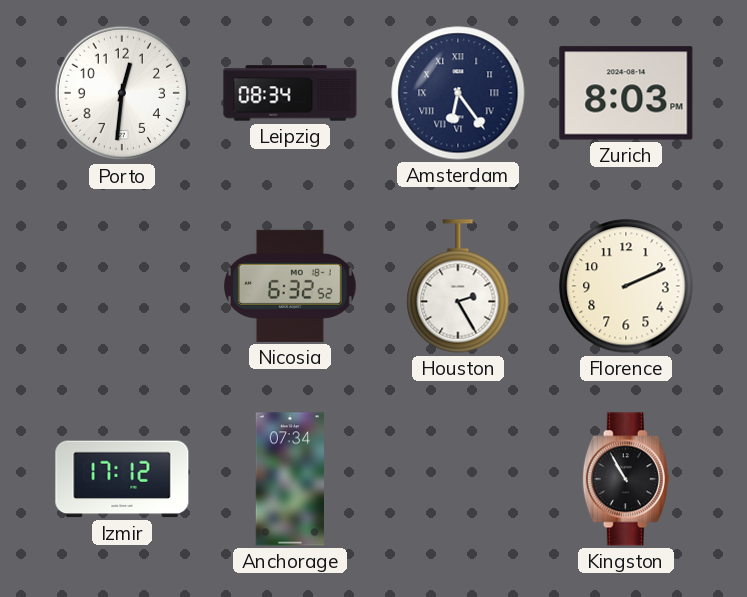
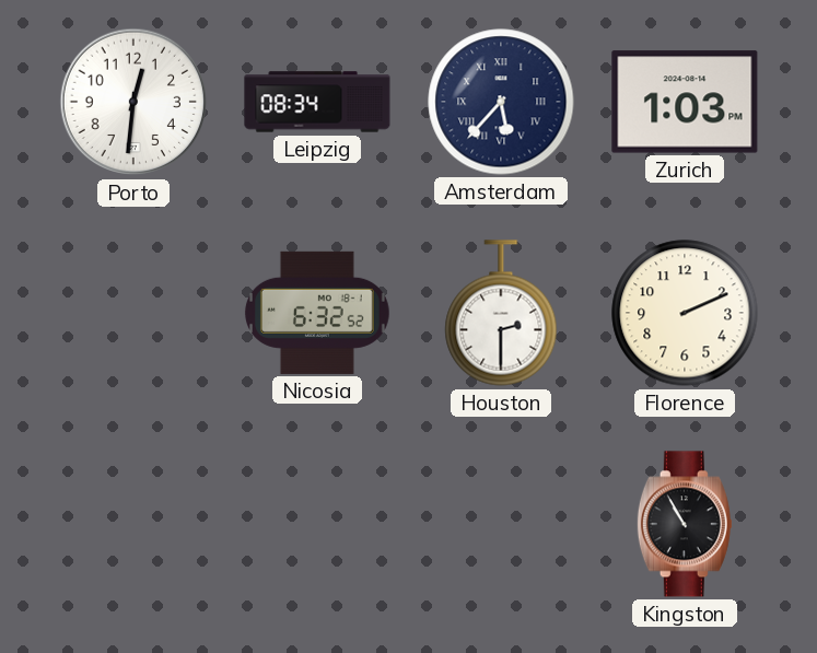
Amsterdam: 6:24 -> 5:37 (501, 102)
Zurich: 8:03 -> 1:03 (685, 102)
Houston: 2:25 -> 2:30 (501, 313)
Izmir: 17:12 -> none (122, 479)
Anchorage: 07:34 -> none (289, 479)
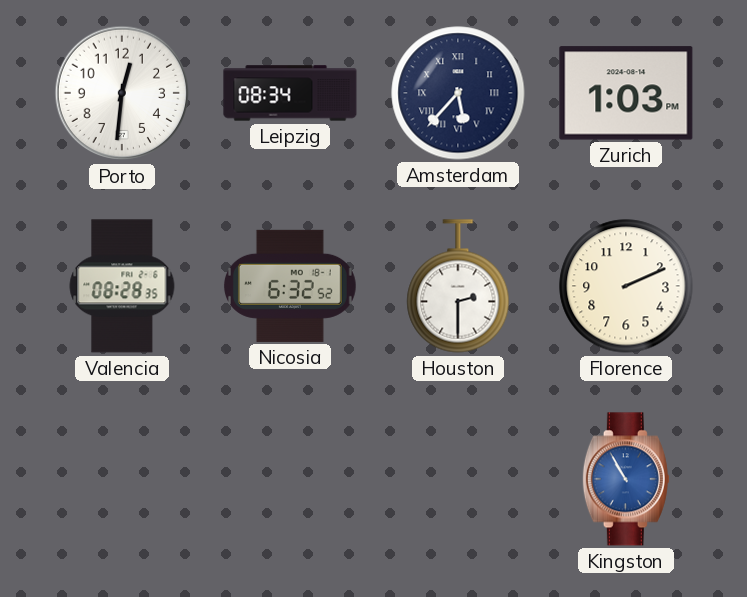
Valencia: none -> 08:28 (122, 286)
Kingston dial: black -> blue (626, 479)
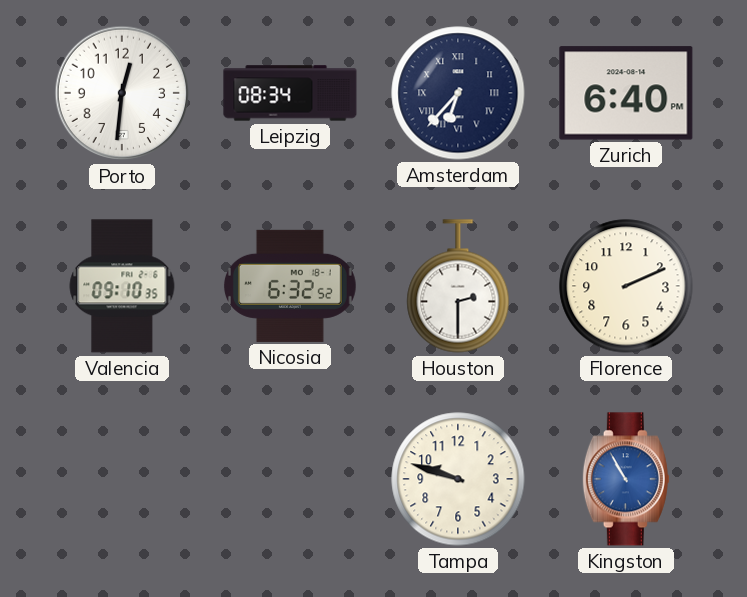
Amsterdam: 5:37 -> 6:37 (458, 93)
Zurich: 1:03 -> 6:40 (626, 93)
Valencia: 08:28 -> 09:10 (122, 286)
Tampa: none -> 9:48 (458, 479)
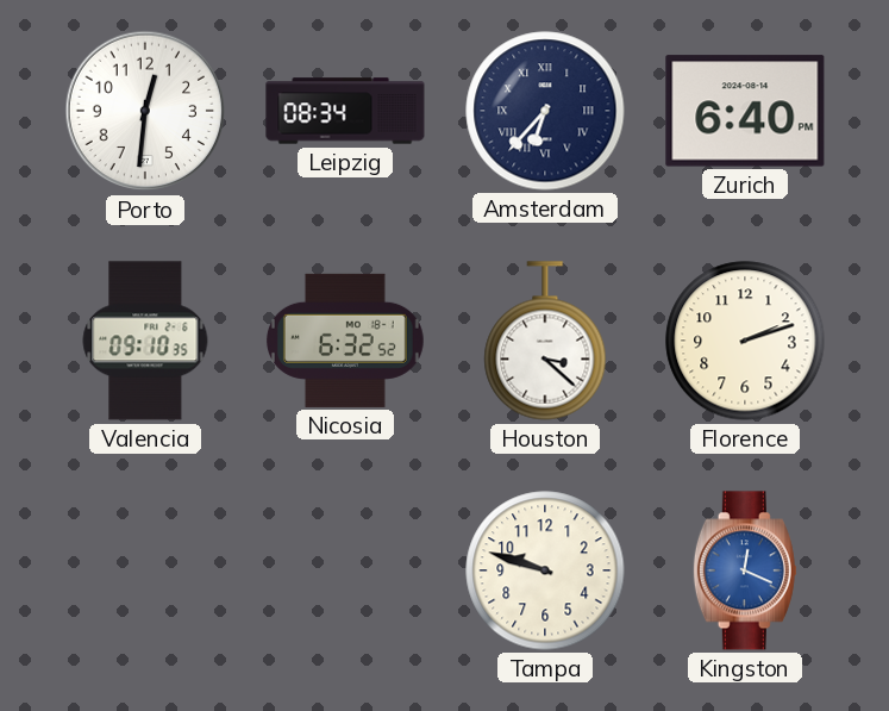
Houston: 2:30 -> 3:22 (545, 341)
Florence: 2:11 -> 2:12 (745, 341)
Kingston: 10:55 -> 12:19 (745, 570)
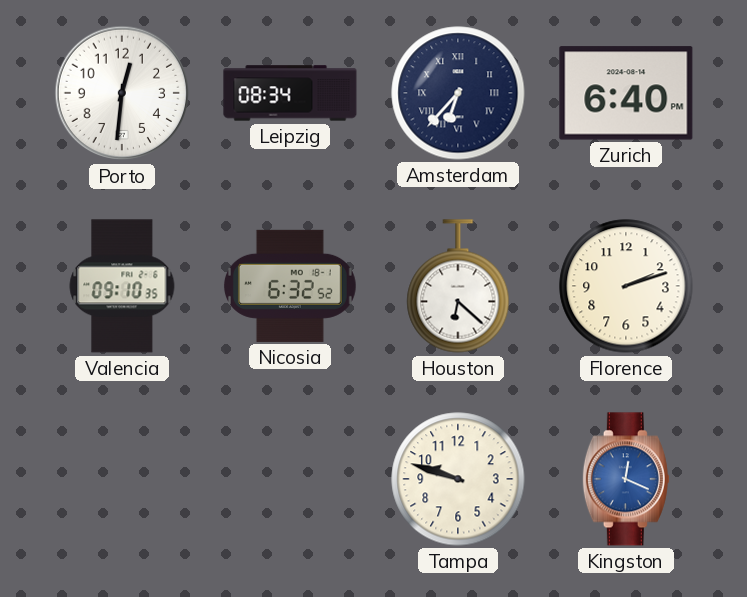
Houston: 3:22 -> 6:22 (458, 286)
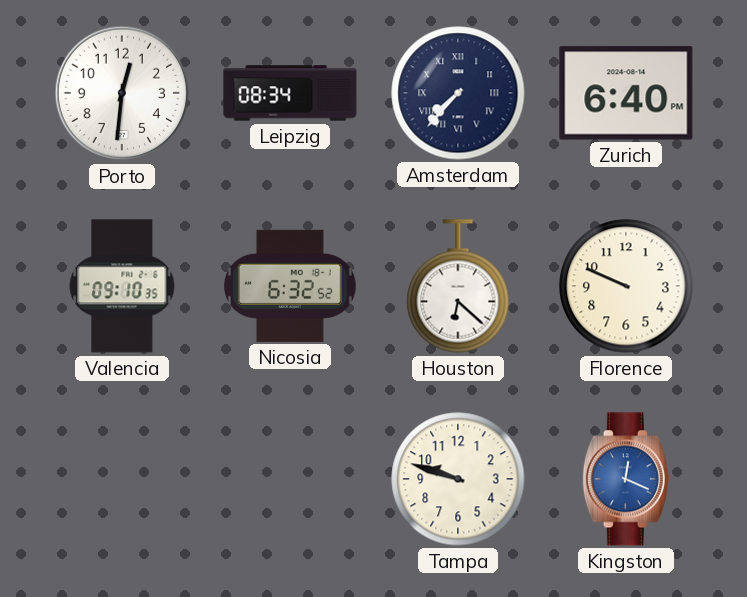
Amsterdam: 6:37 -> 7:37 (458, 93)
Florence: 2:12 -> 9:49 (626, 286)
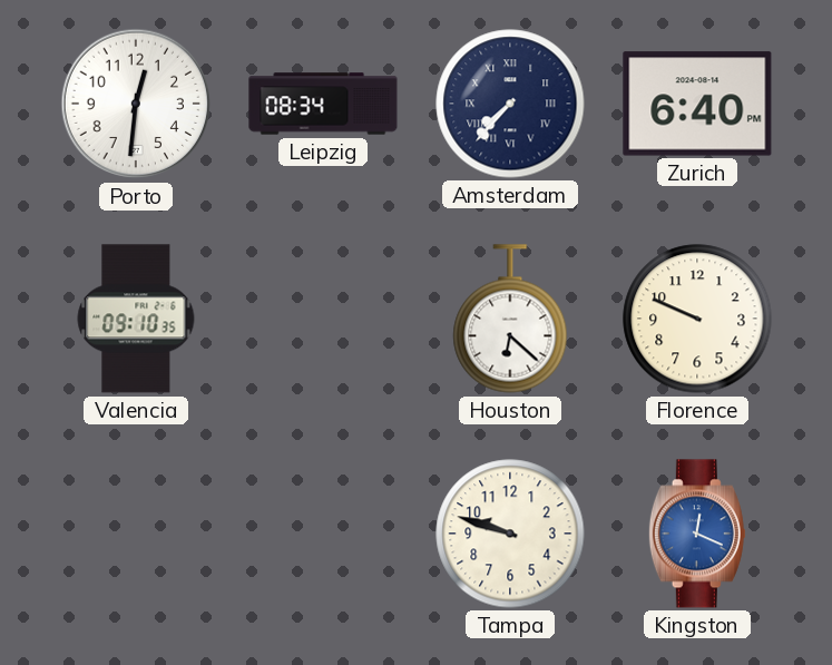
Nicosia: 6:32 -> none (290, 286)
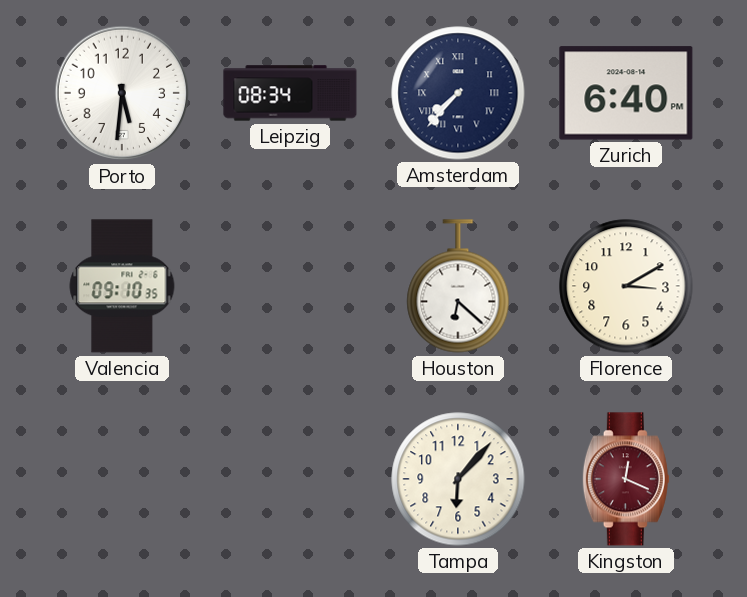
Porto: 12:31 -> 5:31 (122, 93)
Florence: 9:49 -> 3:10 (626, 286)
Tampa: 9:48 -> 6:07 (458, 479)
Kingston dial: blue -> burgundy (626, 479)
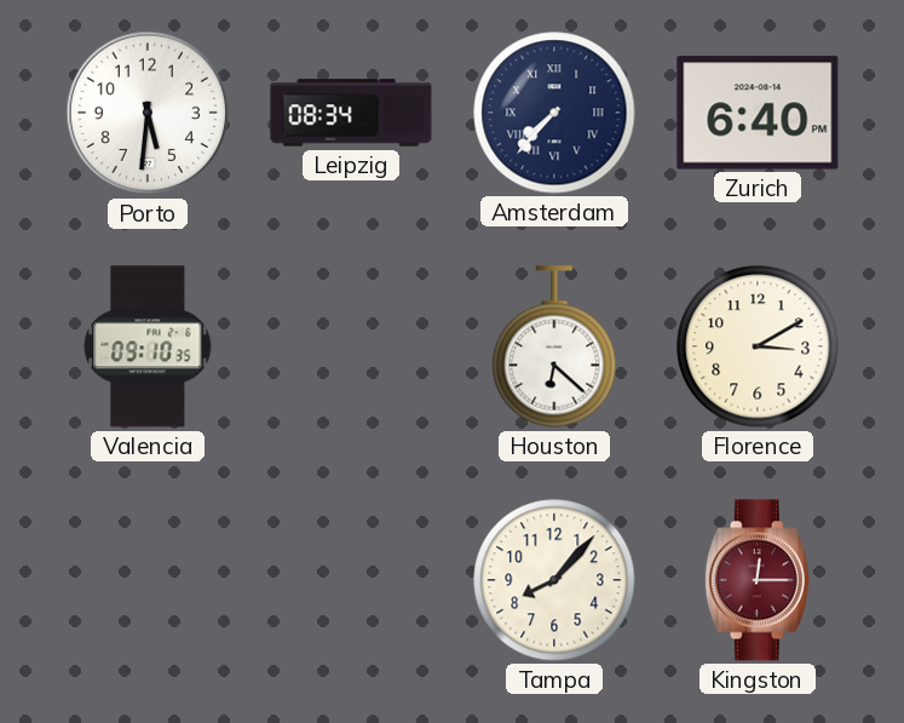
Tampa: 6:07 -> 8:07 (554, 580)
Kingston: 12:19 -> 12:15 (758, 580)
